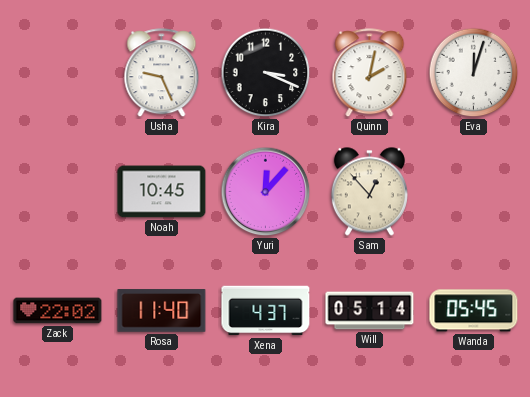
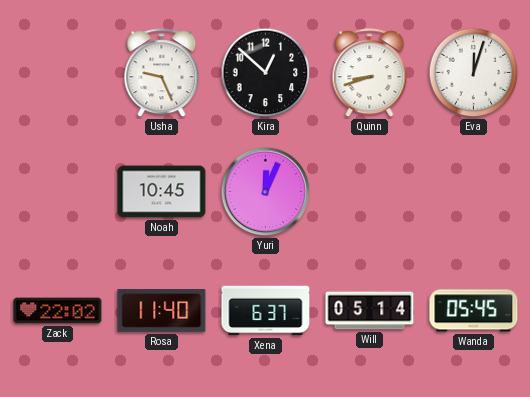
Kira: 3:19 -> 12:52 (266, 73)
Quinn: 2:02 -> 8:42 (370, 73)
Yuri: 12:07 -> 12:04 (266, 192)
Sam: 12:53 -> none (369, 192)
Xena: 4:37 -> 6:37 (266, 311)
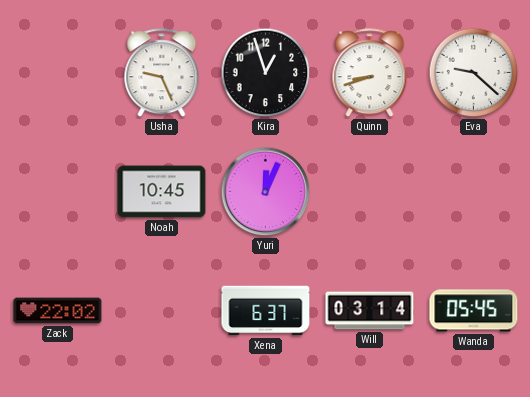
Kira: 12:52 -> 12:57 (266, 73)
Eva: 12:03 -> 9:22 (474, 73)
Rosa: 11:40 -> none (162, 311)
Will: 05:14 -> 03:14 (370, 311)
